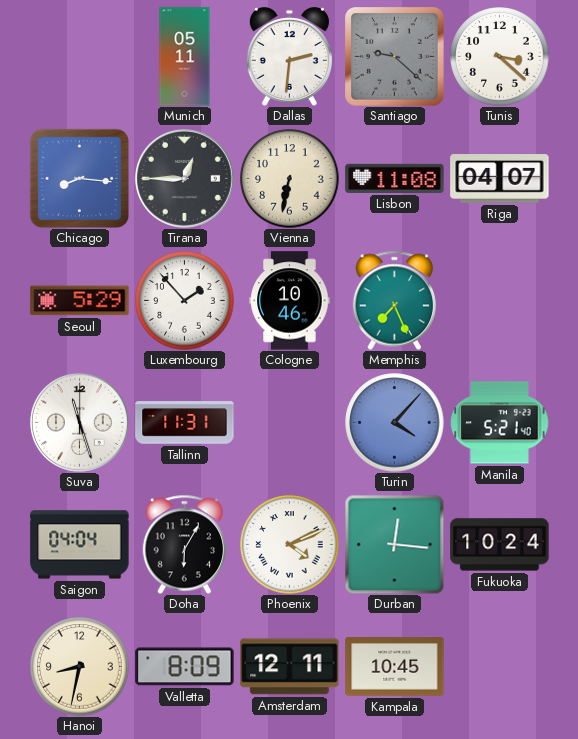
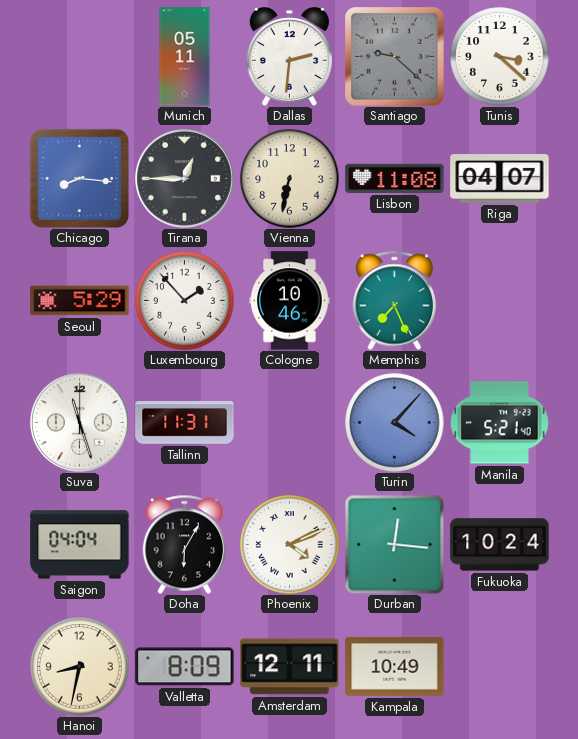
Kampala: 10:45 -> 10:49 (395, 666)
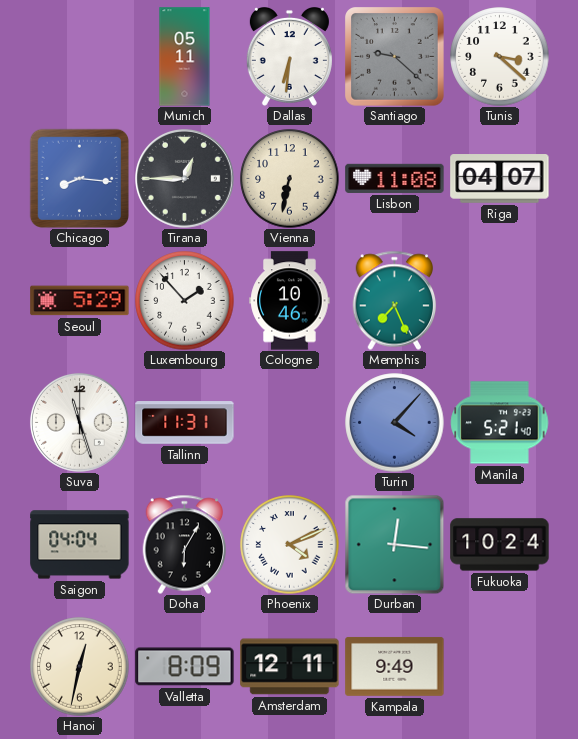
Dallas: 2:31 -> 6:31 (289, 57)
Hanoi: 8:32 -> 12:32 (80, 667)
Kampala: 10:49 -> 9:49 (395, 666)
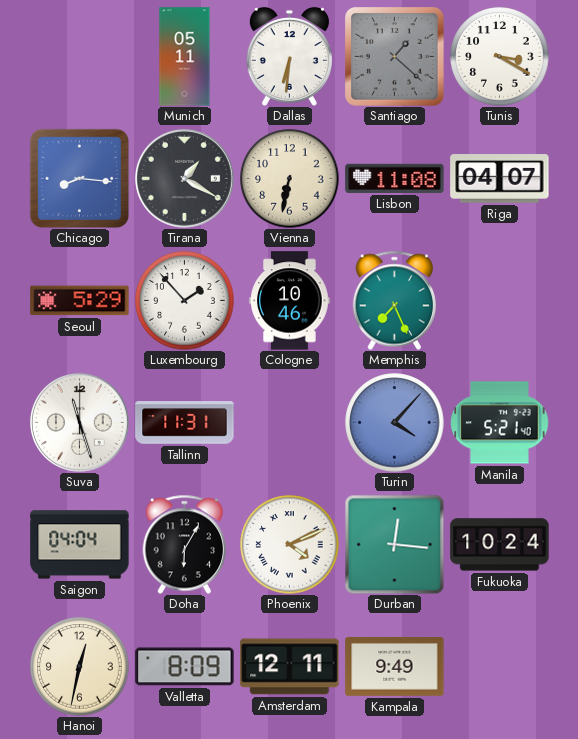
Santiago: 9:22 -> 1:22 (395, 57)
Tunis: 3:22 -> 3:20 (500, 57)
Tirana: 12:45 -> 1:20 (184, 178)
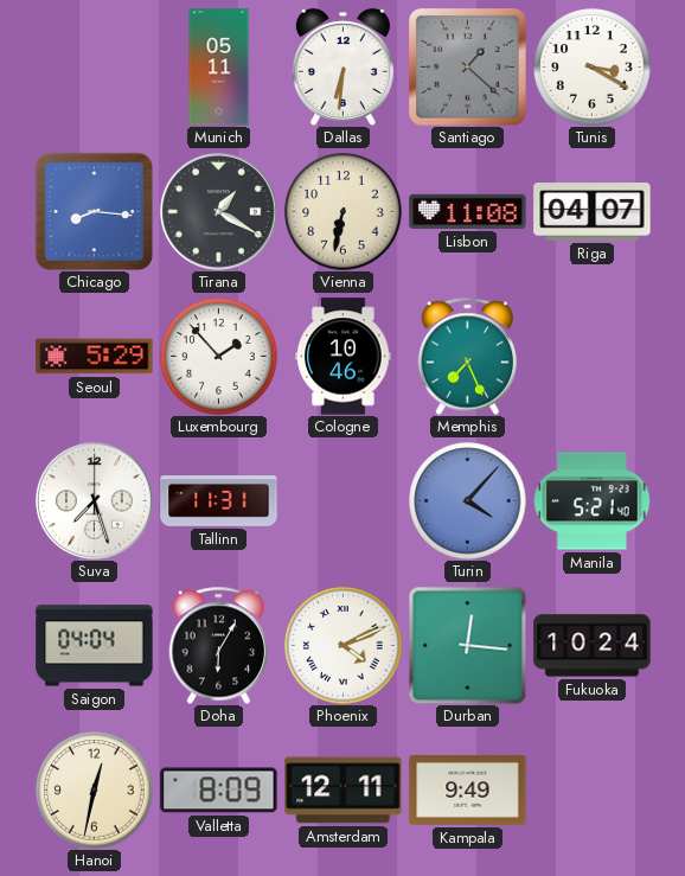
Suva: 11:27 -> 7:27 (94, 500)
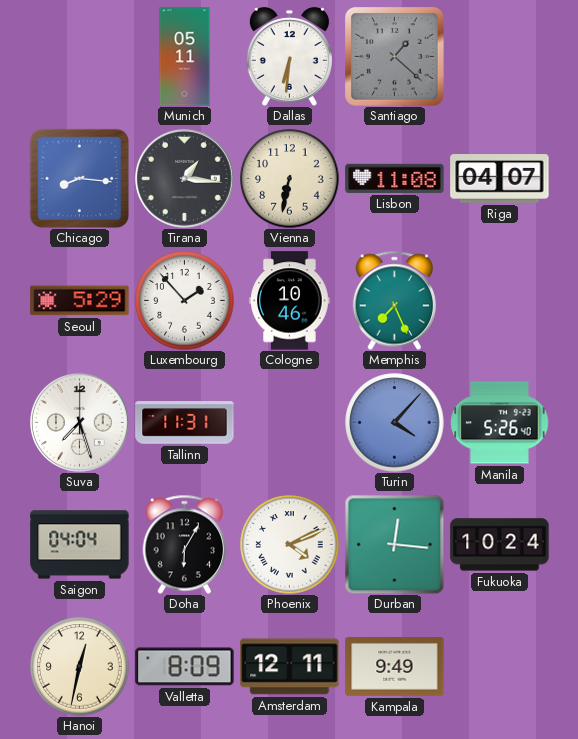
Tunis: 3:20 -> none (593, 68)
Tirana: 1:20 -> 1:16 (184, 178)
Manila: 5:21 -> 5:26 (500, 423)
